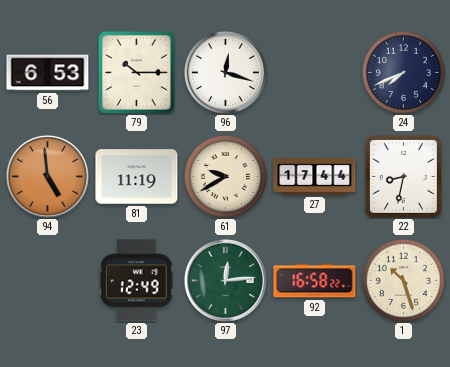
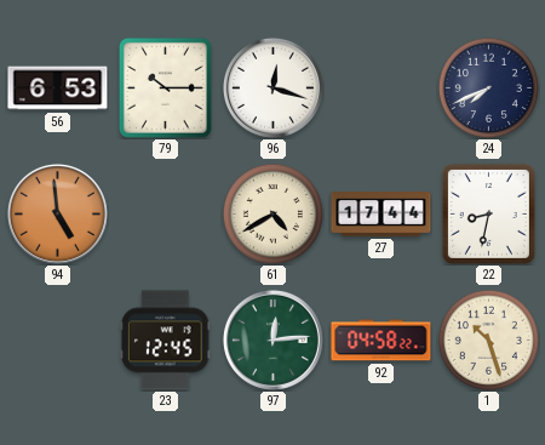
81: 11:19 -> none (137, 177)
61: 9:40 -> 4:40 (272, 213)
23: 12:49 -> 12:45 (166, 341)
92: 16:58 -> 04:58 (381, 341)
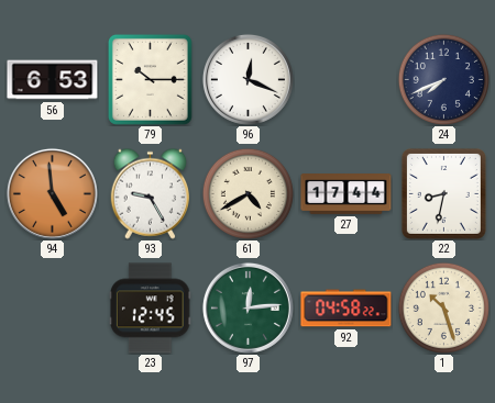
96: 12:18 -> 12:19 (248, 79)
93: none -> 9:25 (150, 193)
